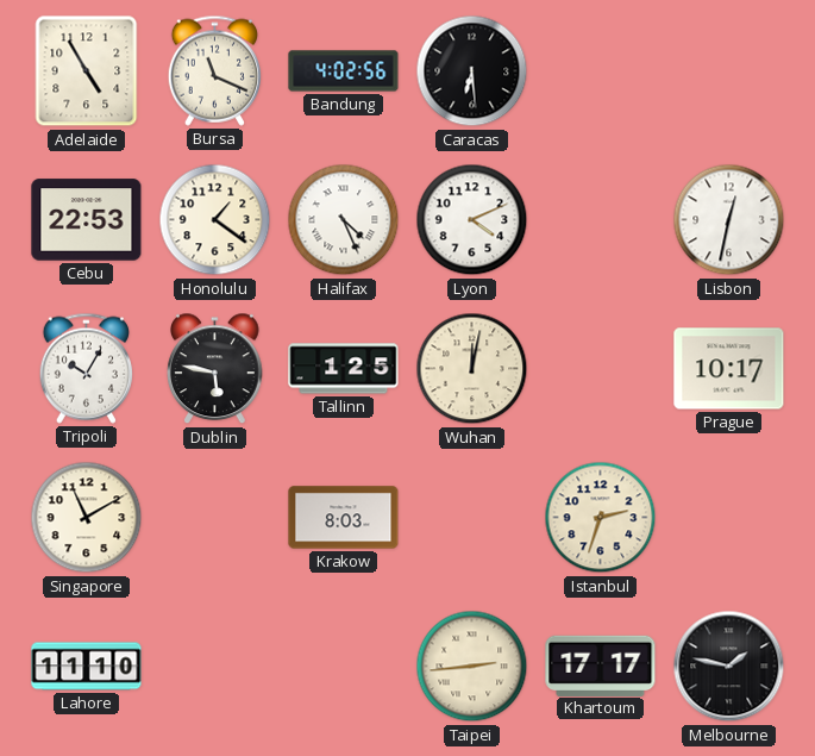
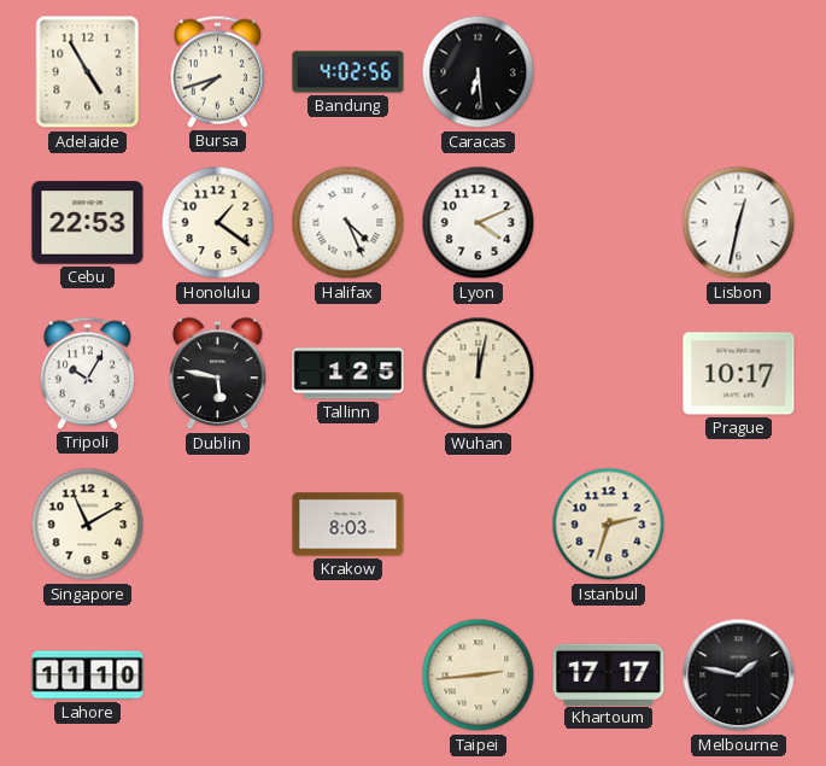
Bursa: 11:19 -> 7:42 (217, 71)
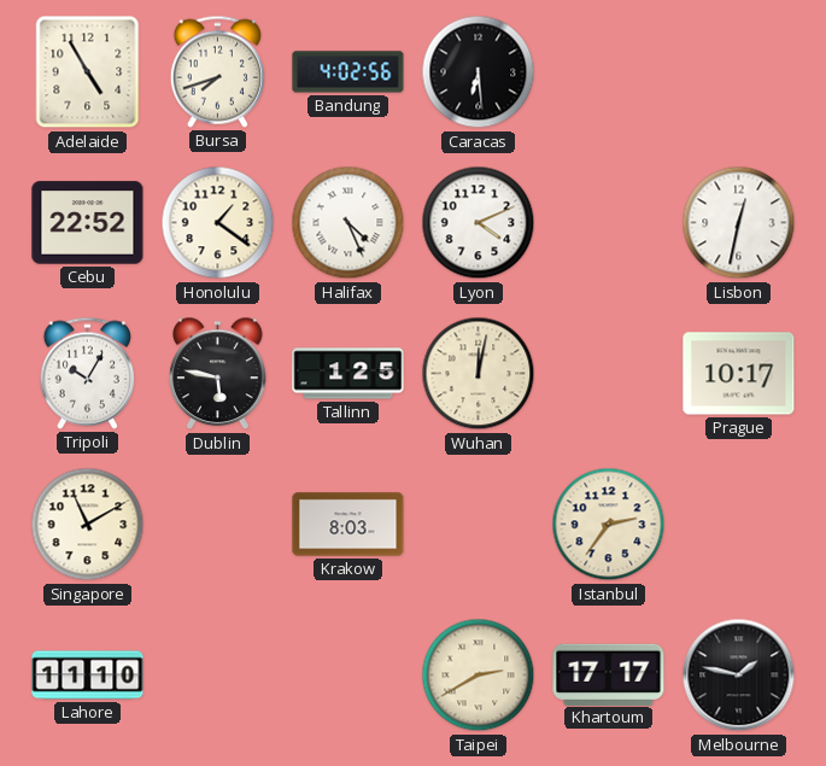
Cebu: 22:53 -> 22:52 (88, 223)
Istanbul: 2:33 -> 2:36 (609, 525)
Taipei: 2:44 -> 2:40 (479, 676)
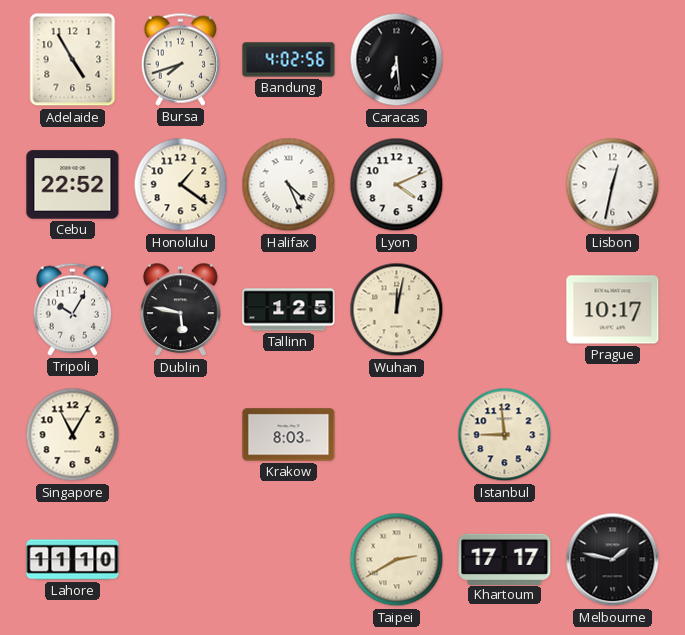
Singapore: 11:10 -> 11:05 (73, 435)
Istanbul: 2:36 -> 8:59 (505, 435)
